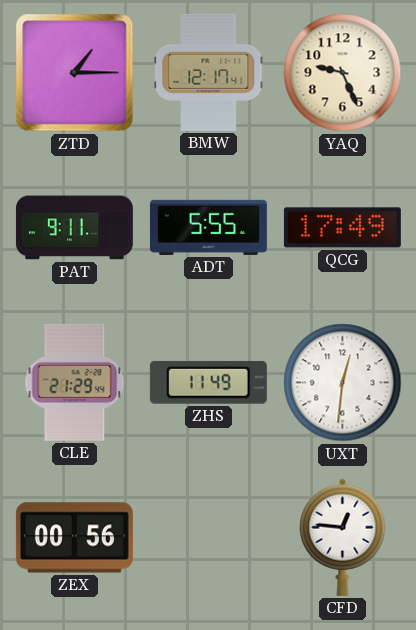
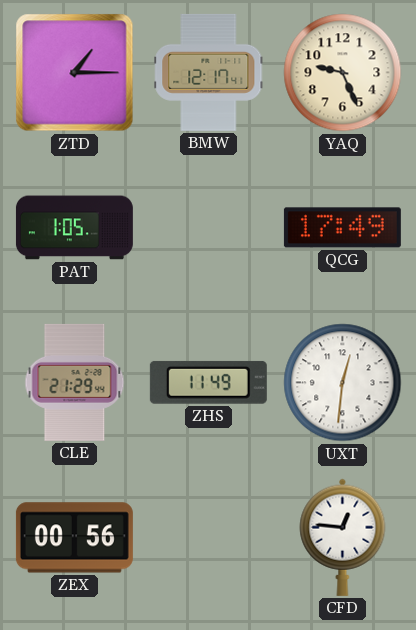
PAT: 9:11 -> 1:05 (74, 228)
ADT: 5:55 -> none (208, 227)
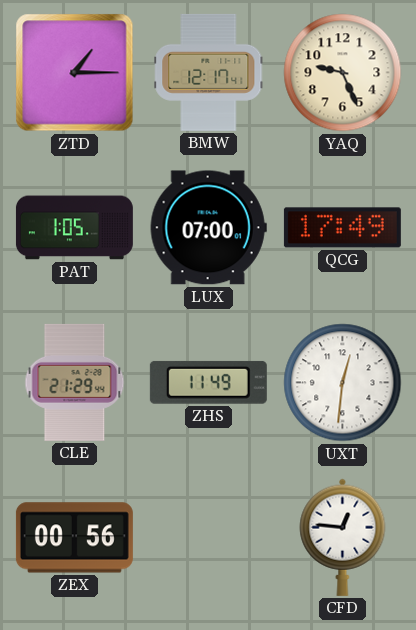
LUX: none -> 07:00 (208, 228)
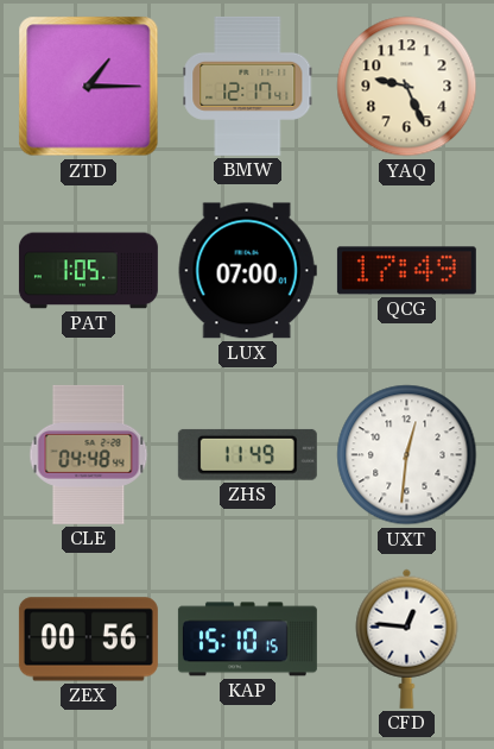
CLE: 21:29 -> 04:48 (89, 454)
KAP: none -> 15:10 (247, 640)
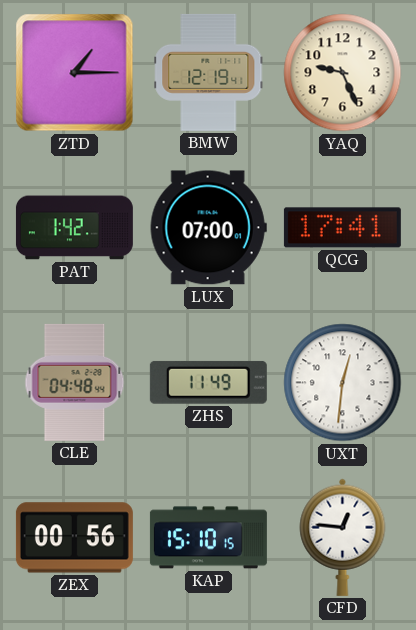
BMW: 12:17 -> 12:19 (209, 72)
PAT: 1:05 -> 1:42 (74, 228)
QCG: 17:49 -> 17:41 (342, 228)
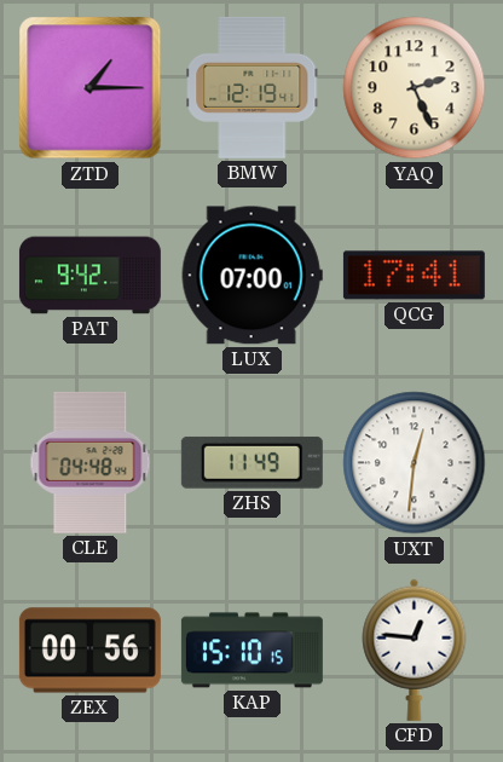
YAQ: 9:26 -> 2:26 (415, 88)
PAT: 1:42 -> 9:42 (89, 276)
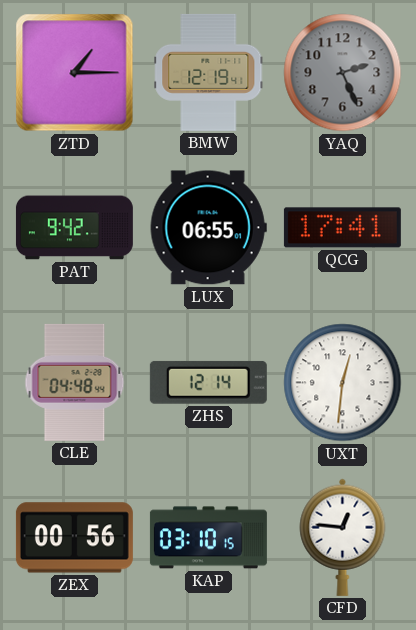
YAQ dial: cream -> grey (343, 73)
LUX: 07:00 -> 06:55 (208, 228)
ZHS: 11:49 -> 12:14 (208, 382)
KAP: 15:10 -> 03:10 (208, 538)
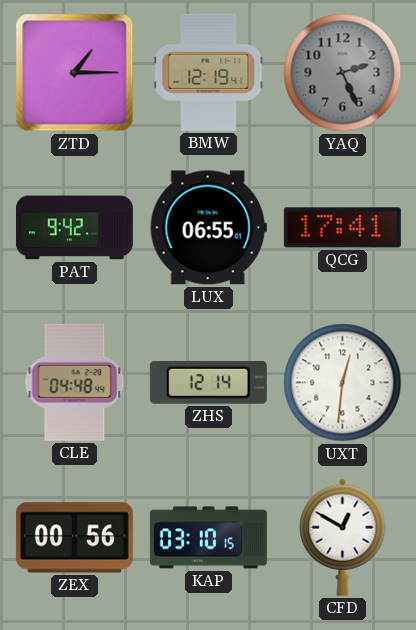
CFD: 12:46 -> 12:50 (343, 537)
